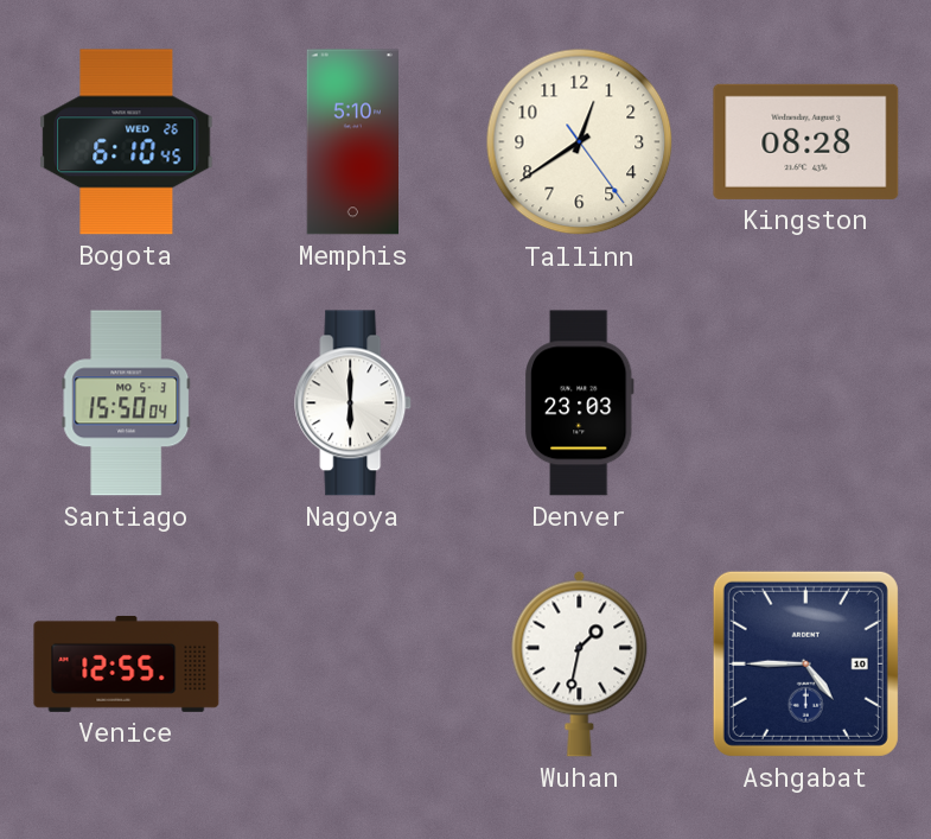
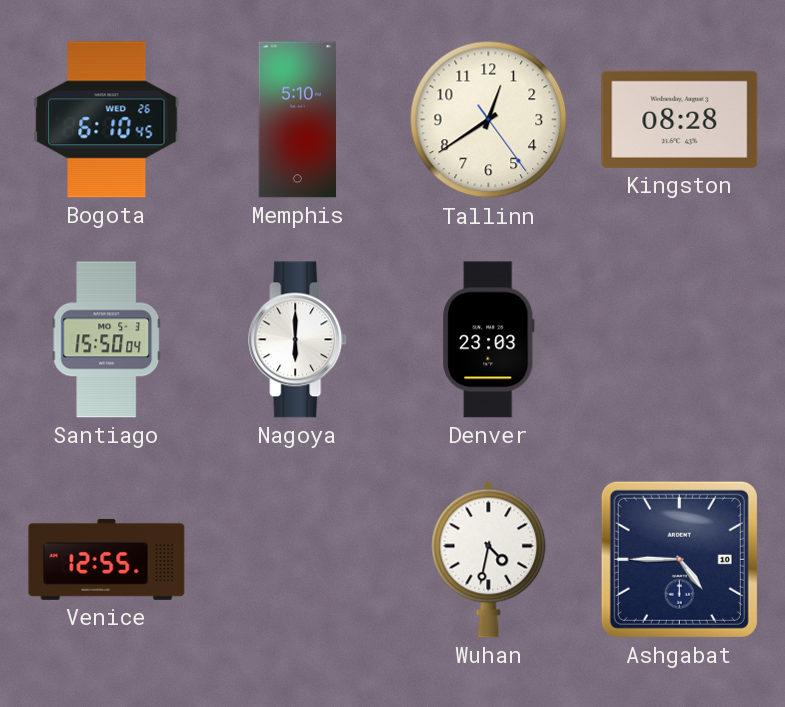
Wuhan: 1:32 -> 4:32 (489, 559)
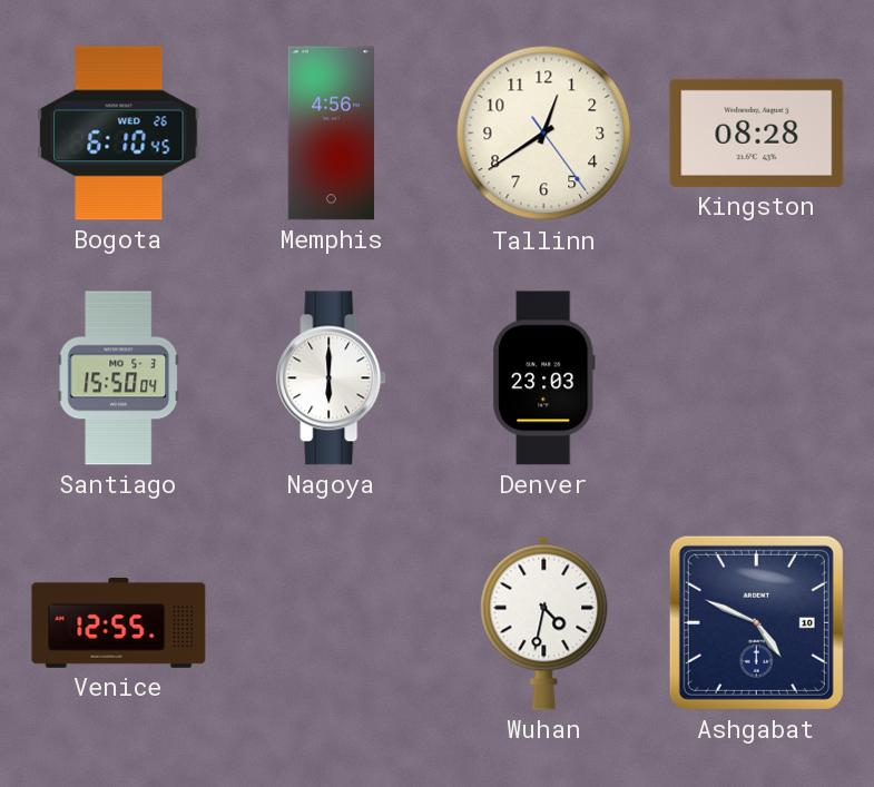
Memphis: 5:10 -> 4:56 (332, 134)
Ashgabat: 4:45 -> 4:49 (756, 622)
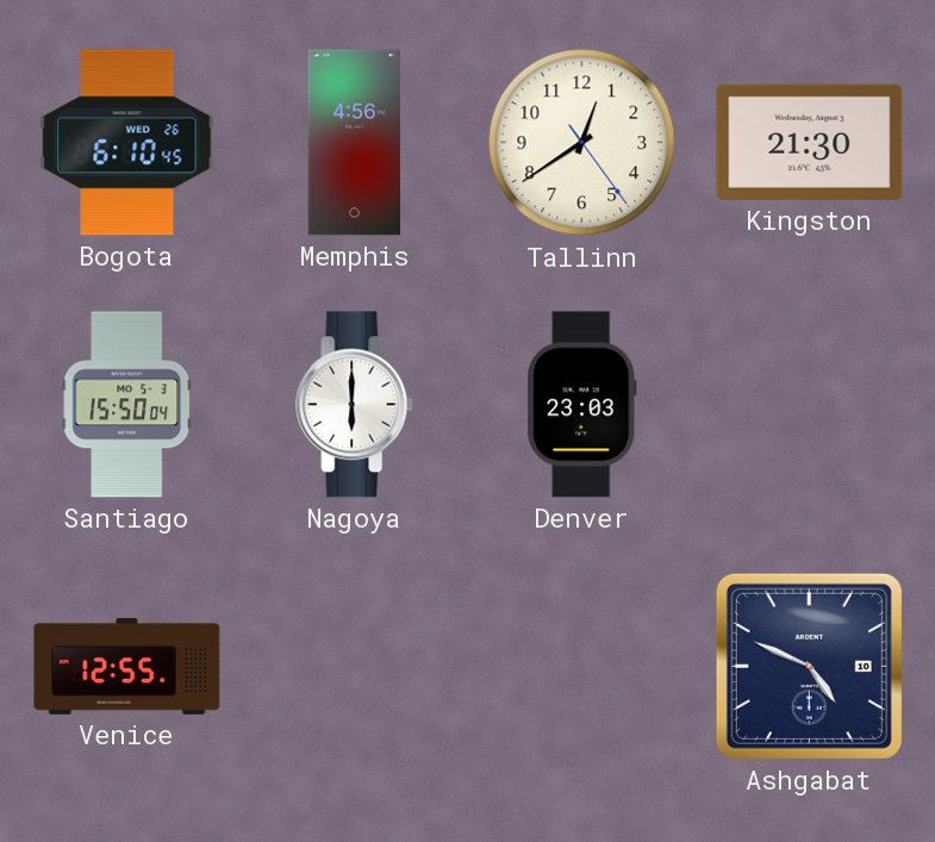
Kingston: 08:28 -> 21:30 (810, 142)
Wuhan: 4:32 -> none (544, 622)
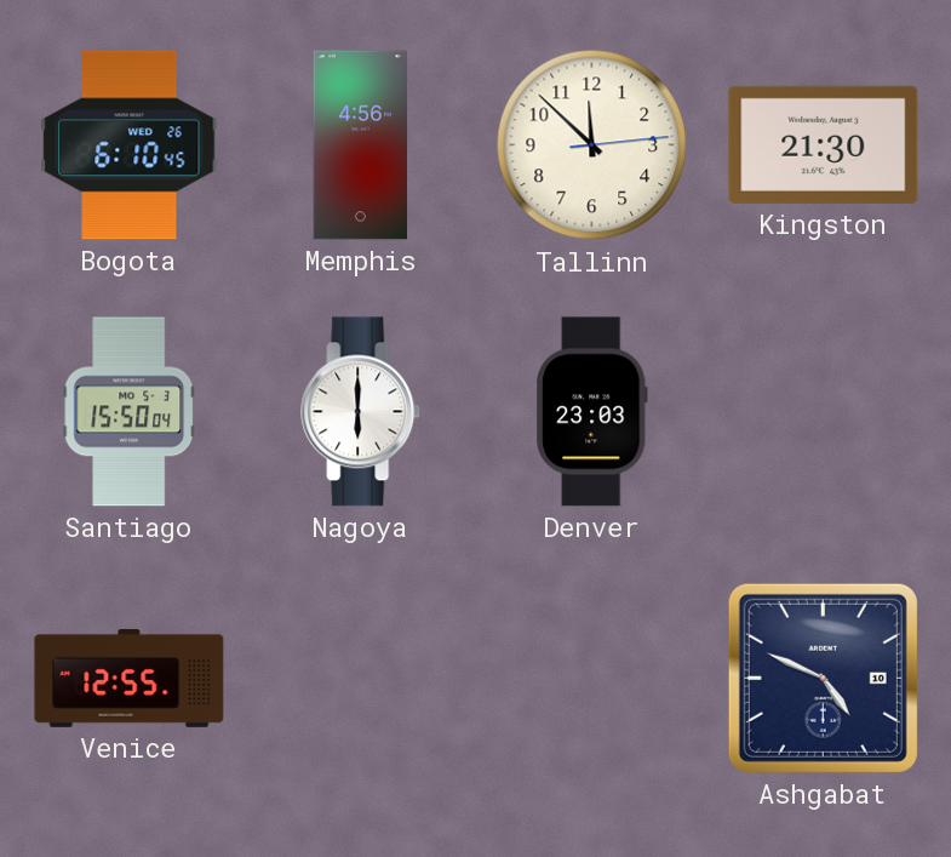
Tallinn: 12:39 -> 11:52 (592, 145)
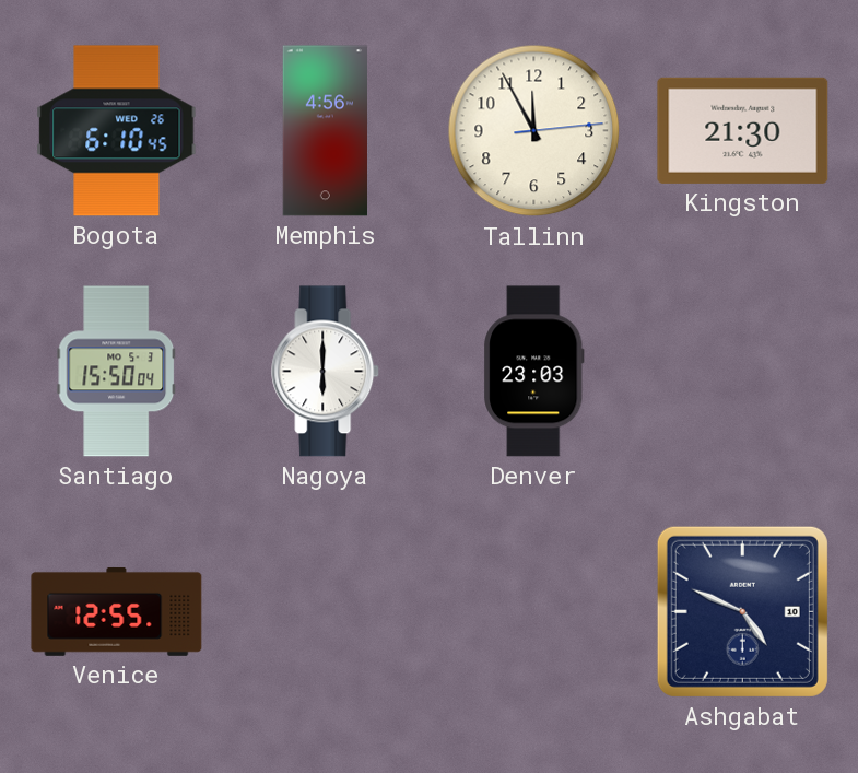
Tallinn: 11:52 -> 11:55 (534, 131)
